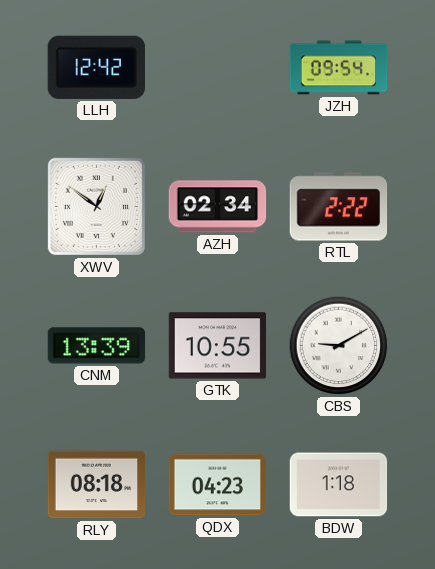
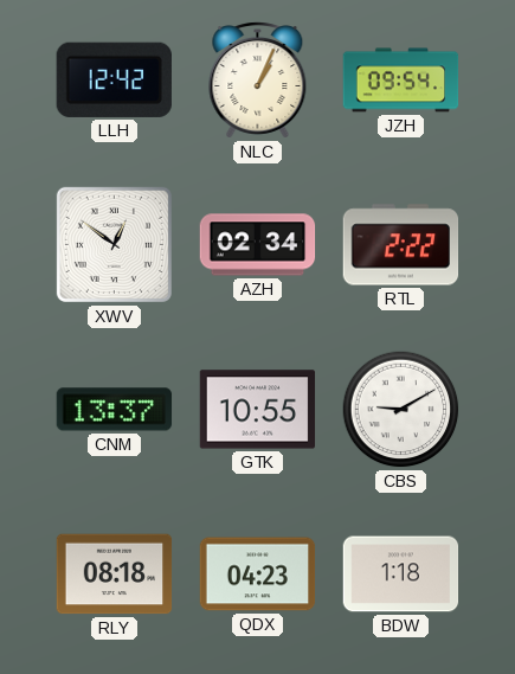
NLC: none -> 1:04 (258, 81)
CNM: 13:39 -> 13:37 (115, 410)
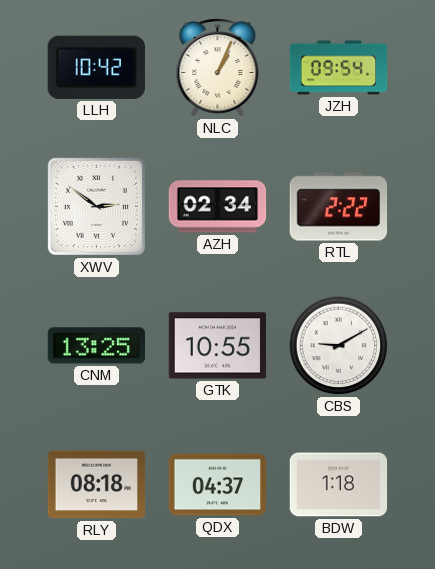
LLH: 12:42 -> 10:42 (96, 67)
XWV: 12:51 -> 2:51 (96, 206)
CNM: 13:37 -> 13:25 (97, 346)
QDX: 04:23 -> 04:37 (218, 485)
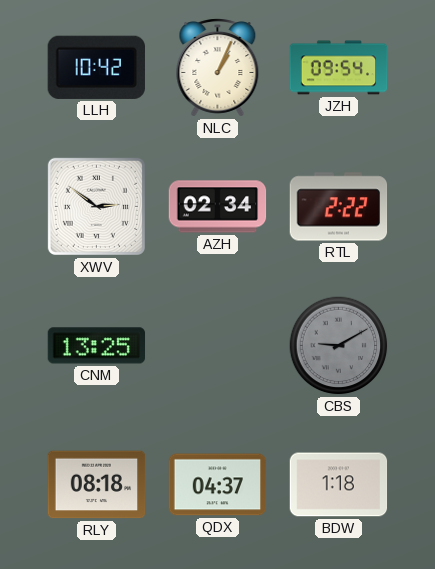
GTK: 10:55 -> none (218, 346)
CBS dial: white -> grey (339, 346)
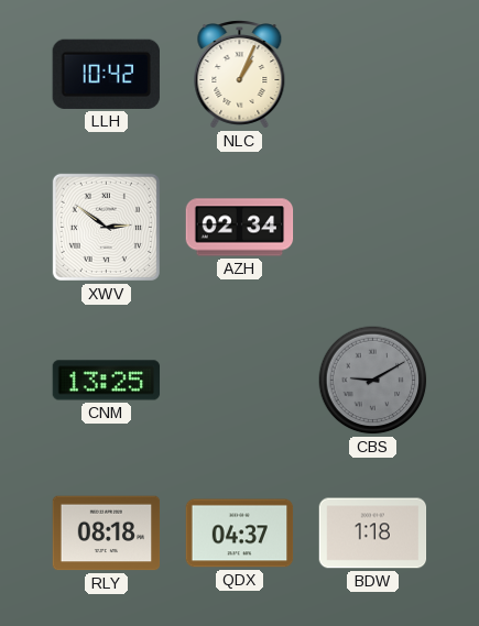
JZH: 09:54 -> none (339, 68)
RTL: 2:22 -> none (339, 207)
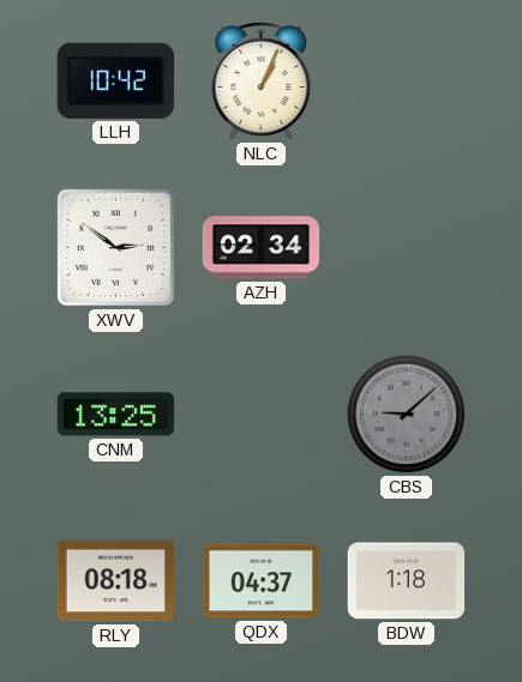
CBS: 9:10 -> 9:08 (407, 415)
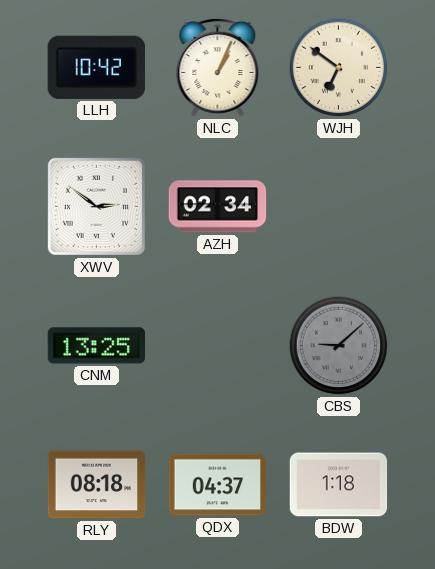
WJH: none -> 6:51 (339, 68)
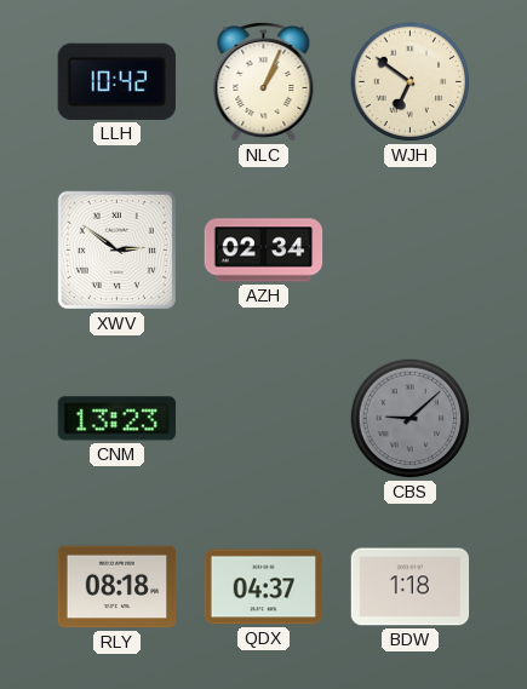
CNM: 13:25 -> 13:23 (118, 419)
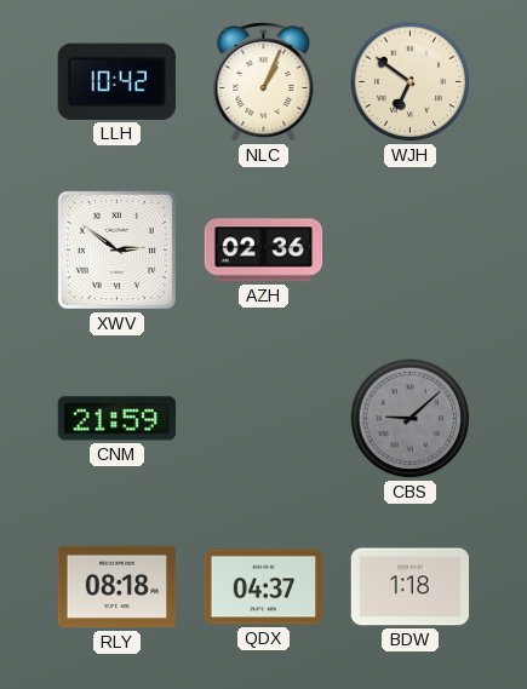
AZH: 02:34 -> 02:36 (264, 251)
CNM: 13:23 -> 21:59 (118, 419)
